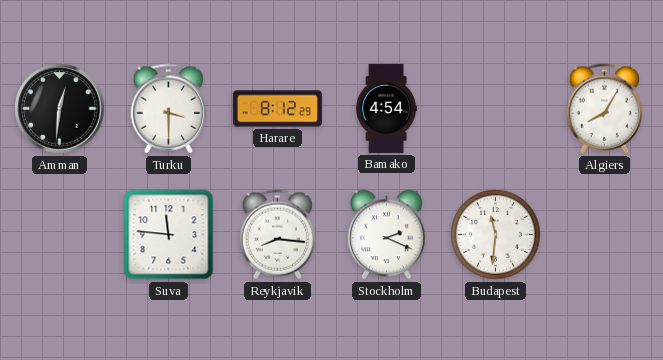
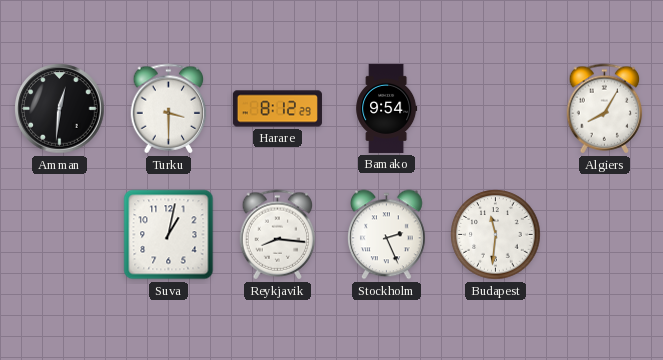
Bamako: 4:54 -> 9:54 (387, 108)
Suva: 11:46 -> 1:02 (169, 235)
Stockholm: 2:19 -> 2:26 (387, 235)
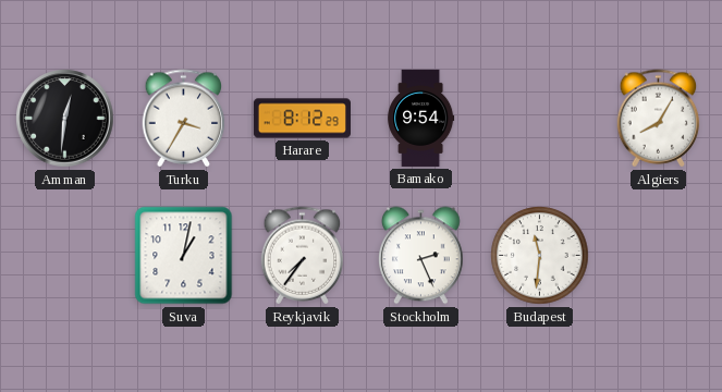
Turku: 3:30 -> 3:35 (184, 119)
Reykjavik: 8:16 -> 7:36 (303, 256)
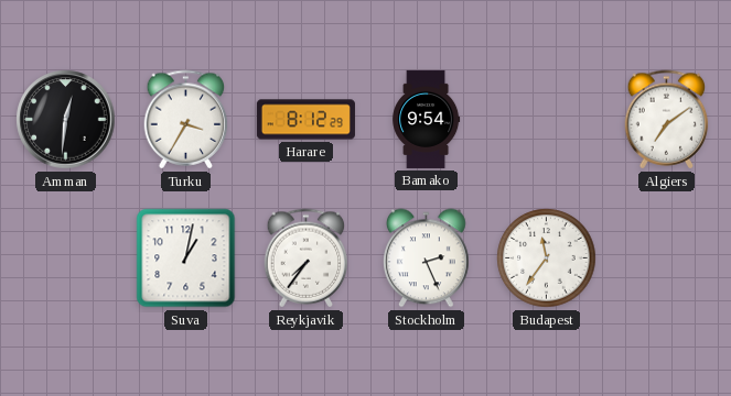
Algiers: 8:05 -> 7:09 (667, 120)
Budapest: 11:31 -> 11:36 (547, 258)
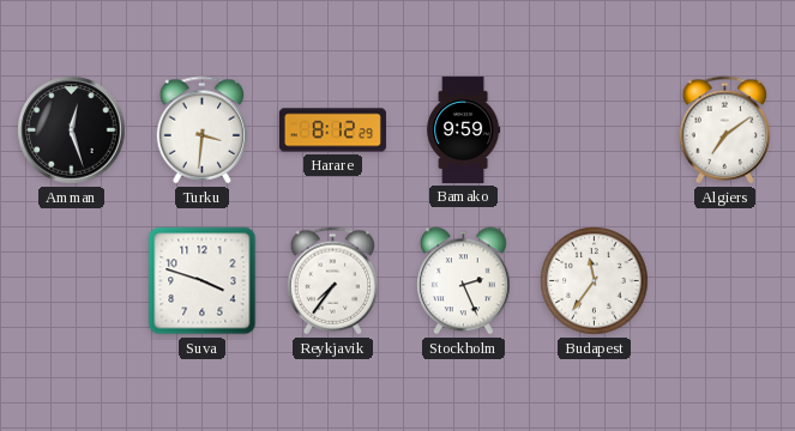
Amman: 12:31 -> 12:27 (72, 130)
Turku: 3:35 -> 3:31 (203, 130)
Bamako: 9:54 -> 9:59 (464, 129)
Suva: 1:02 -> 3:48 (203, 281)
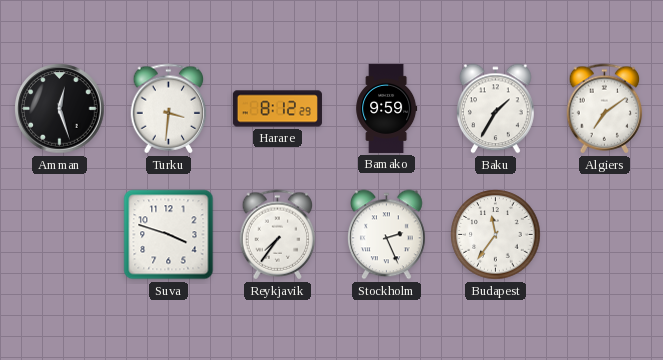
Baku: none -> 1:35 (496, 109)
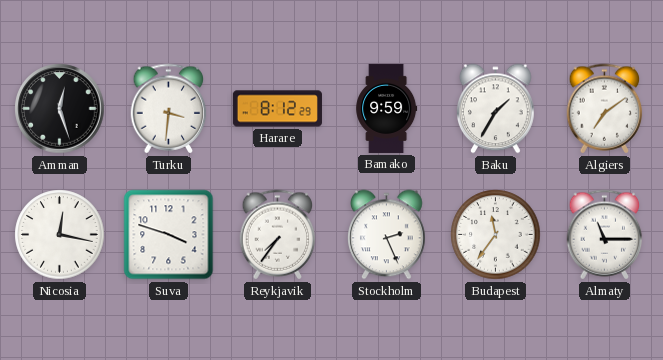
Nicosia: none -> 12:17 (60, 235)
Almaty: none -> 11:15 (605, 235)
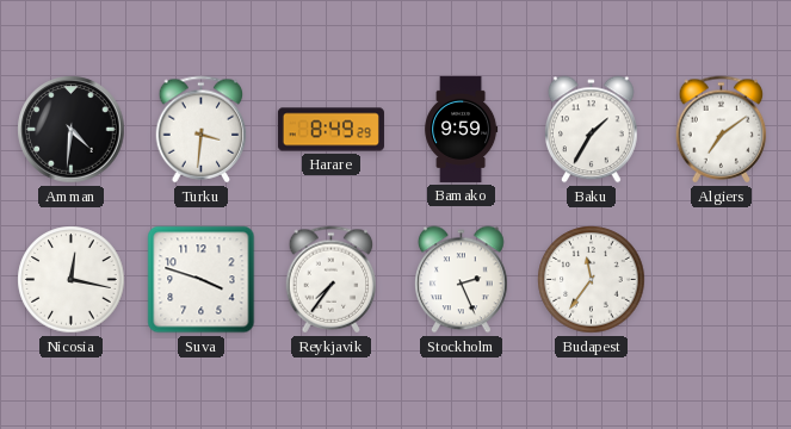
Amman: 12:27 -> 4:31 (72, 130)
Harare: 8:12 -> 8:49 (330, 130)
Almaty: 11:15 -> none (605, 235)
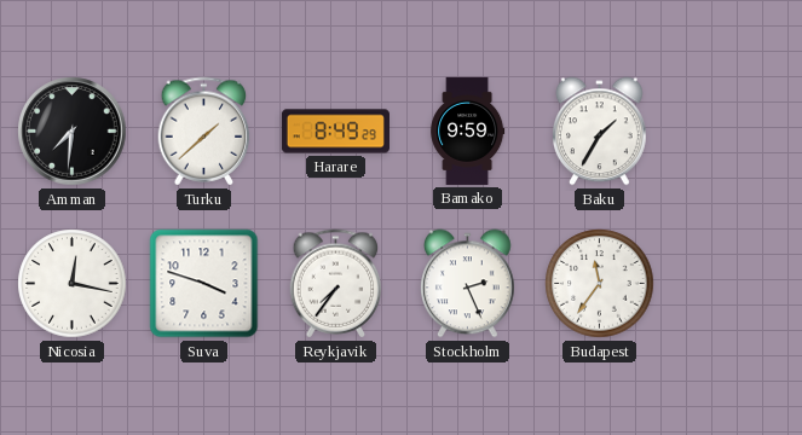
Amman: 4:31 -> 7:31 (73, 132)
Turku: 3:31 -> 1:38 (204, 132)
Algiers: 7:09 -> none (722, 130)
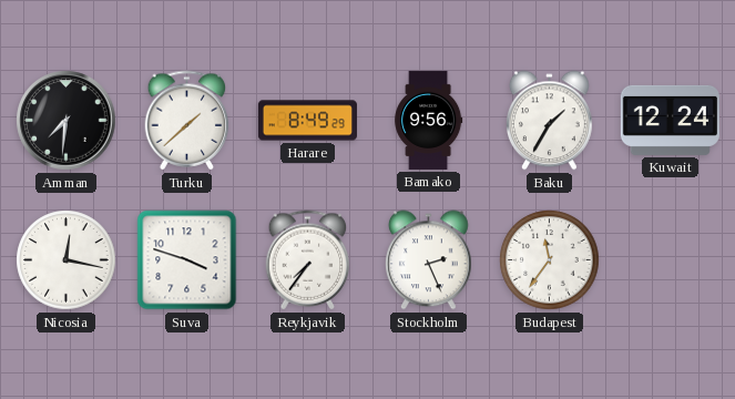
Bamako: 9:59 -> 9:56 (429, 120)
Kuwait: none -> 12:24 (670, 120)
